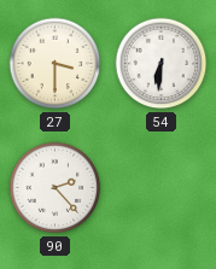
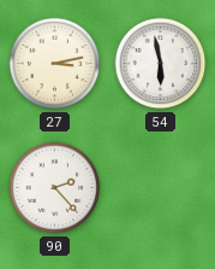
27: 3:30 -> 3:13 (55, 64)
54: 6:31 -> 5:58 (161, 64)
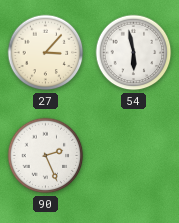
27: 3:13 -> 3:07 (46, 53)
90: 2:23 -> 2:26 (46, 156)
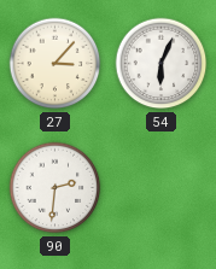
54: 5:58 -> 6:04 (162, 64)
90: 2:26 -> 2:31 (56, 188)
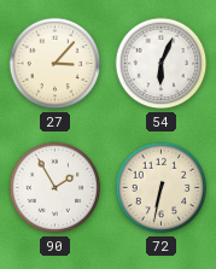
90: 2:31 -> 1:55 (56, 188)
72: none -> 6:32 (162, 188)
